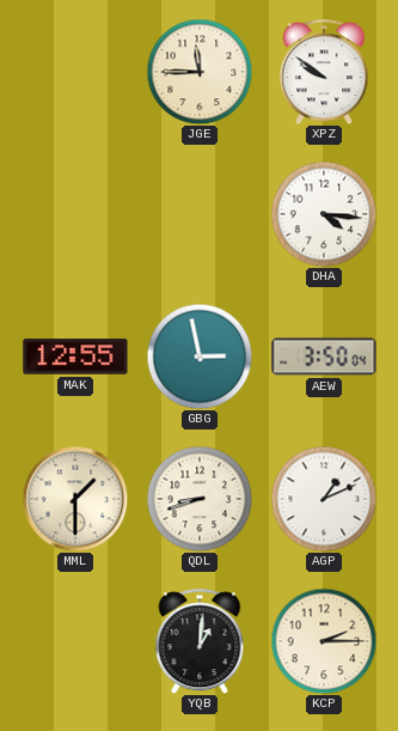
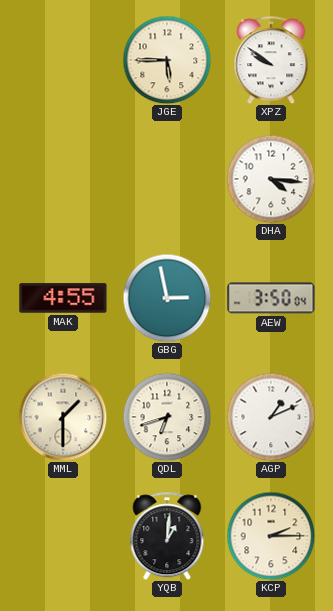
JGE: 11:45 -> 5:45 (167, 60)
MAK: 12:55 -> 4:55 (63, 298)
QDL: 8:42 -> 6:42 (167, 417)
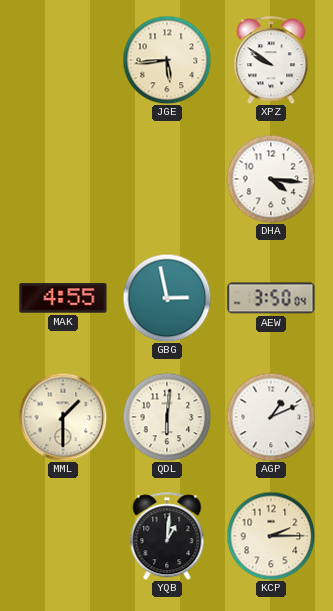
JGE: 5:45 -> 5:44 (167, 60)
QDL: 6:42 -> 6:01 (167, 417)
